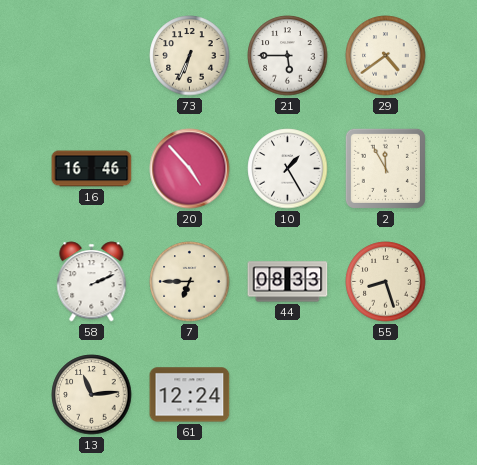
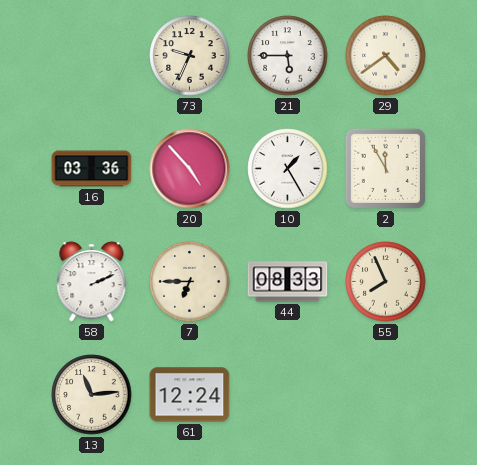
73: 6:34 -> 9:34 (190, 56)
16: 16:46 -> 03:36 (92, 169)
55: 8:27 -> 7:56 (386, 282)
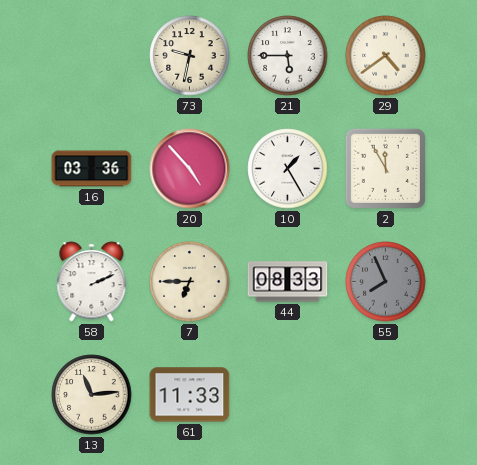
73: 9:34 -> 9:32 (190, 56)
55 dial: cream -> grey (386, 282)
61: 12:24 -> 11:33 (190, 395)
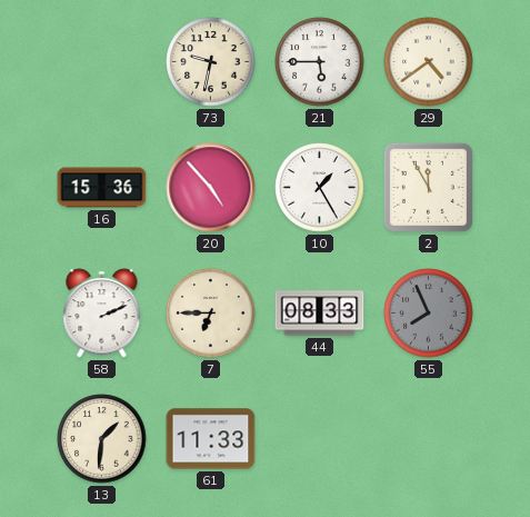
16: 03:36 -> 15:36 (102, 188)
13: 11:14 -> 1:31 (102, 439)
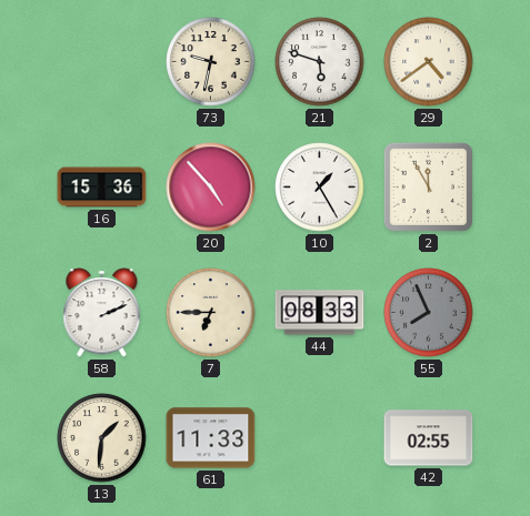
21: 5:45 -> 5:48 (320, 62)
42: none -> 02:55 (429, 438)
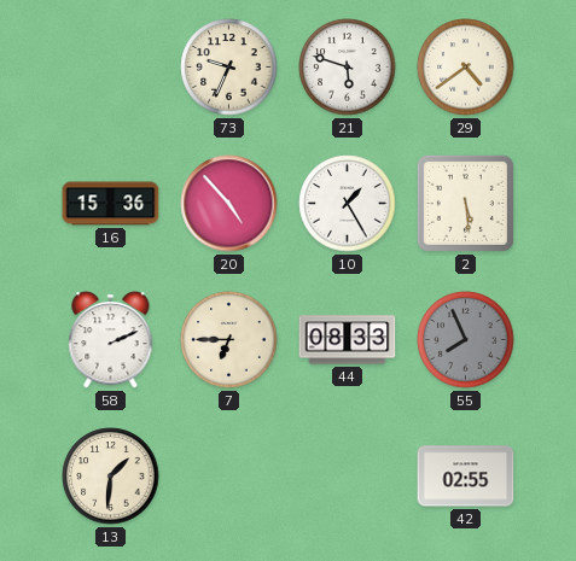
73: 9:32 -> 9:34 (229, 68)
2: 11:55 -> 5:29 (465, 203)
61: 11:33 -> none (211, 438)
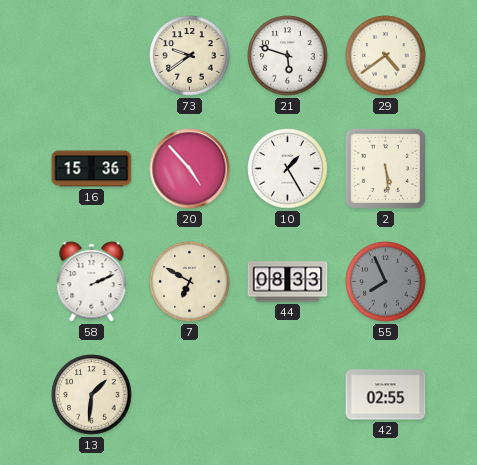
73: 9:34 -> 9:39 (190, 56)
7: 6:45 -> 6:50 (190, 282)
